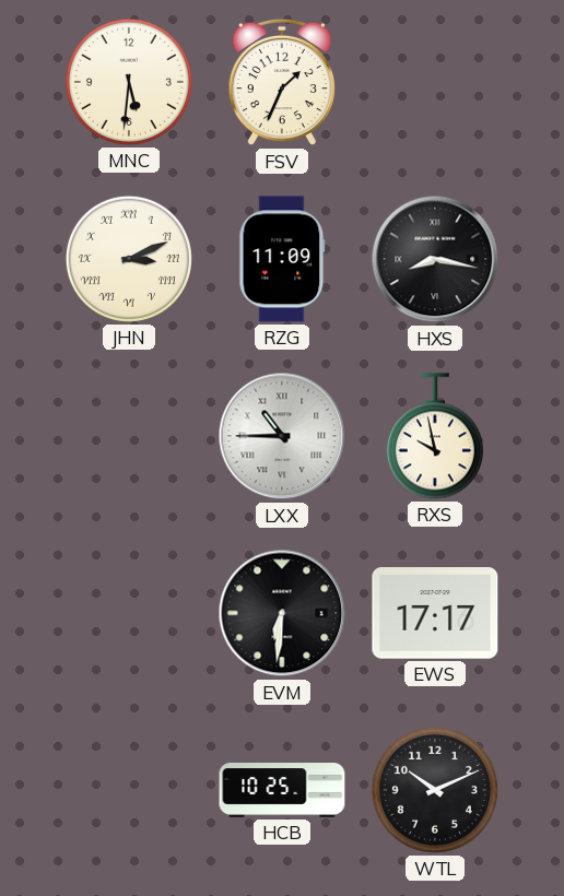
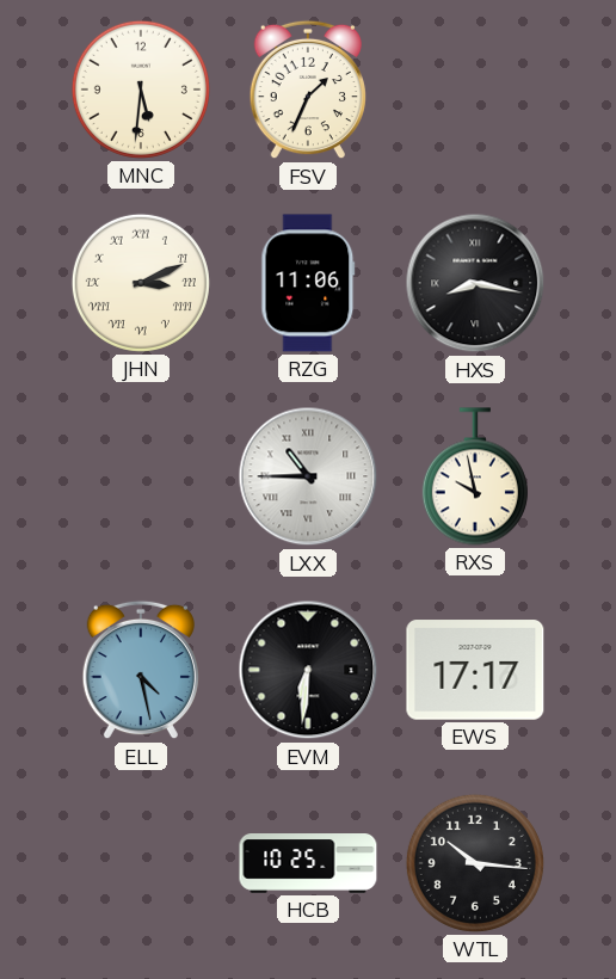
RZG: 11:09 -> 11:06 (308, 283)
ELL: none -> 4:28 (141, 670)
WTL: 10:11 -> 10:16 (475, 863)
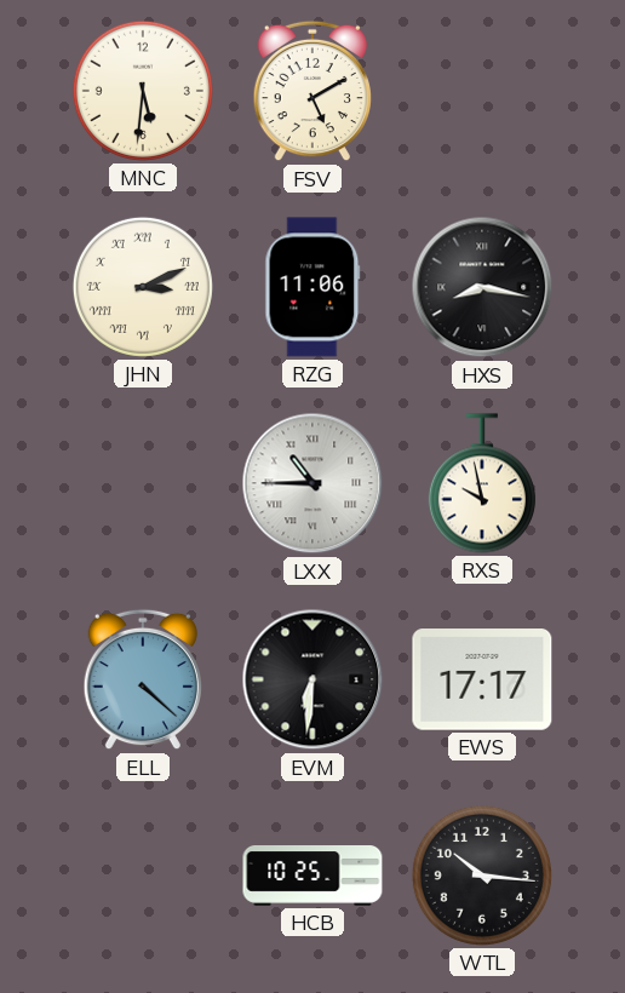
FSV: 1:34 -> 5:10 (312, 91)
ELL: 4:28 -> 4:22 (143, 679)
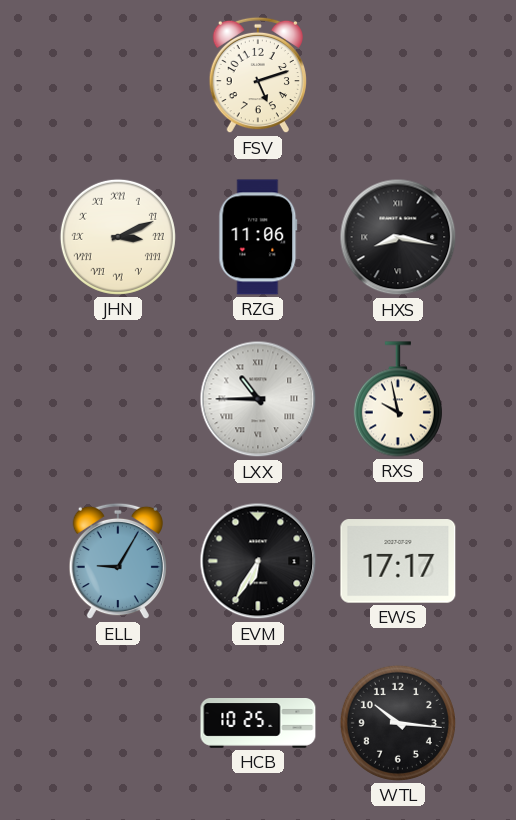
MNC: 5:31 -> none (143, 91)
FSV: 5:10 -> 5:12 (258, 75)
ELL: 4:22 -> 9:05 (118, 561)
EVM: 6:31 -> 6:35 (258, 561)
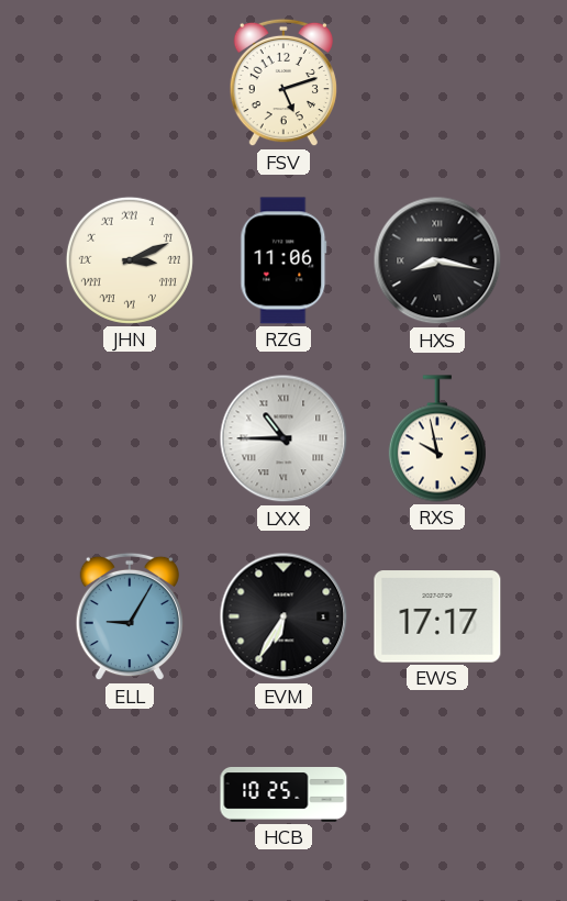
WTL: 10:16 -> none (398, 723)
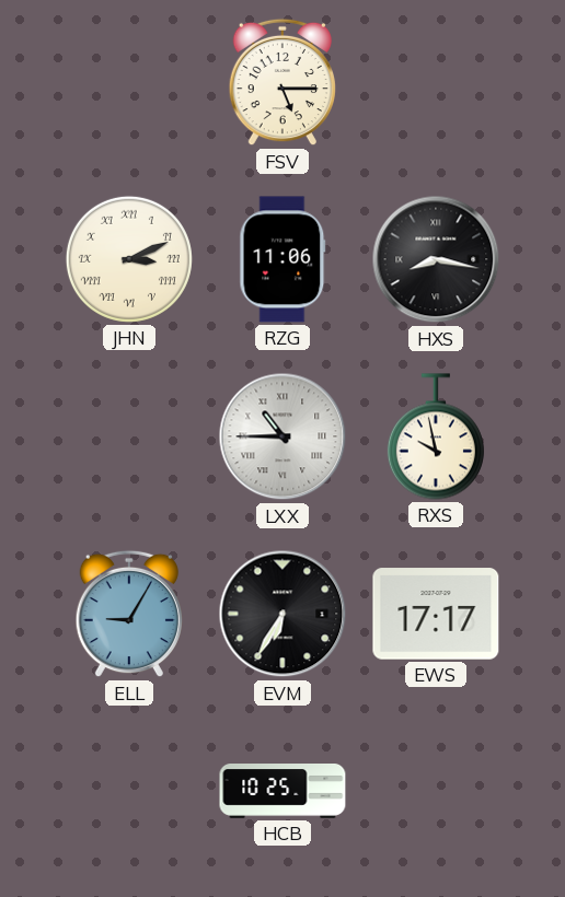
FSV: 5:12 -> 5:15 (282, 82)
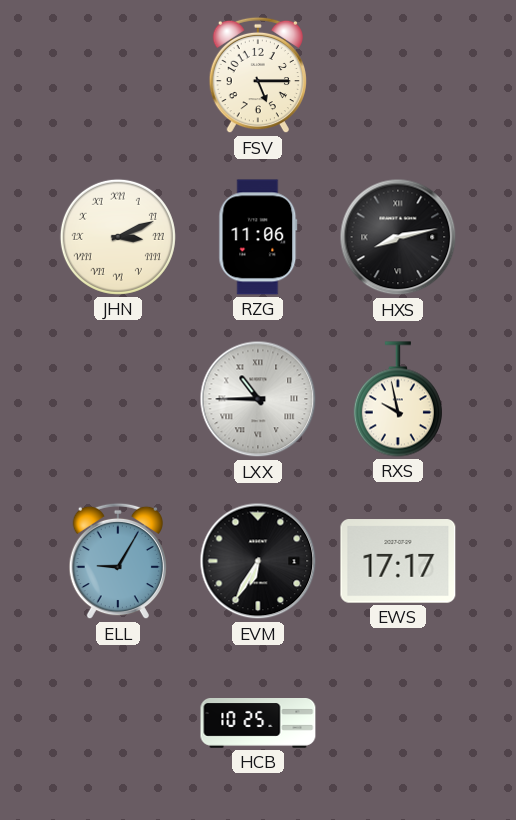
HXS: 8:17 -> 8:13 (398, 237)
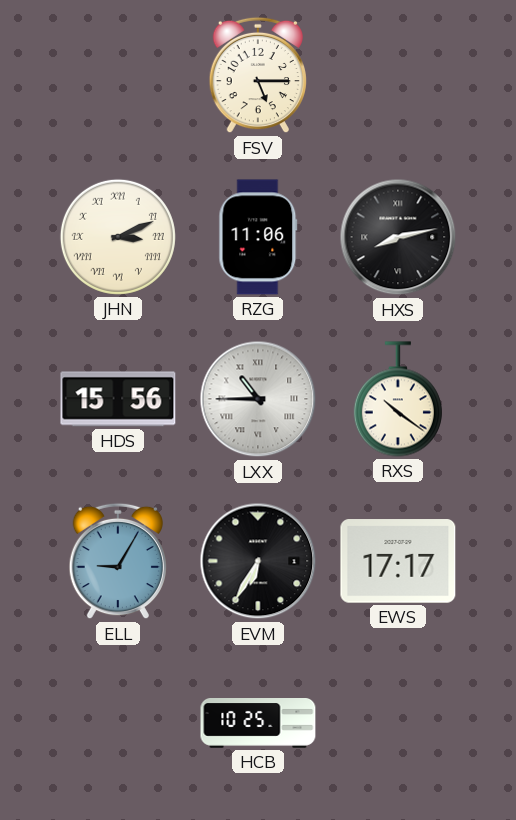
HDS: none -> 15:56 (118, 399)
RXS: 9:58 -> 10:21 (398, 399)
